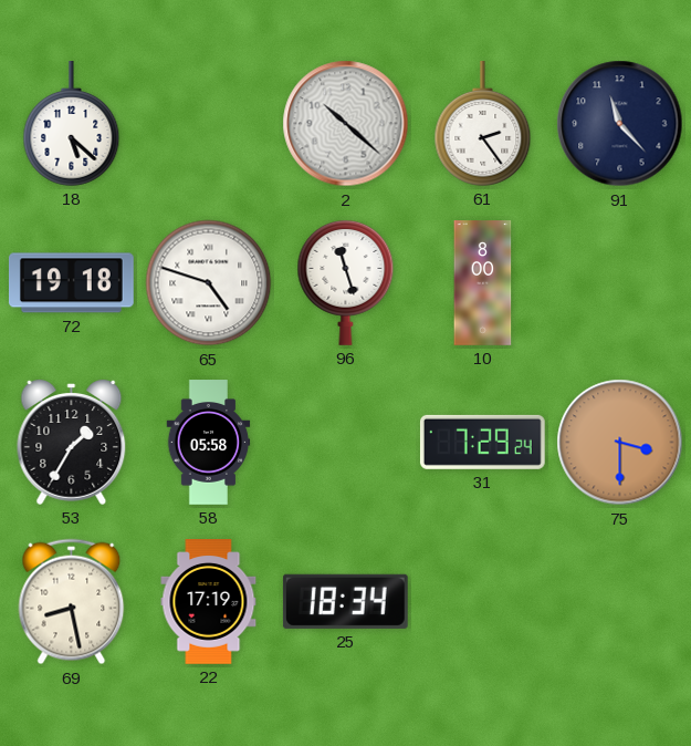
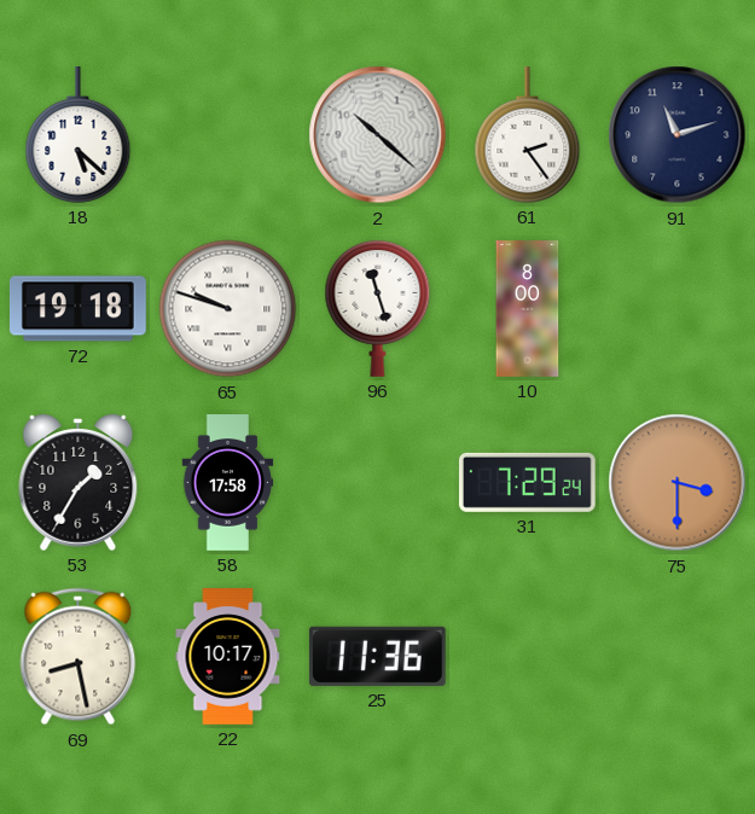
91: 11:23 -> 11:12 (678, 135)
65: 4:48 -> 9:48 (228, 309)
58: 05:58 -> 17:58 (228, 483)
22: 17:19 -> 10:17 (228, 657)
25: 18:34 -> 11:36 (377, 656)
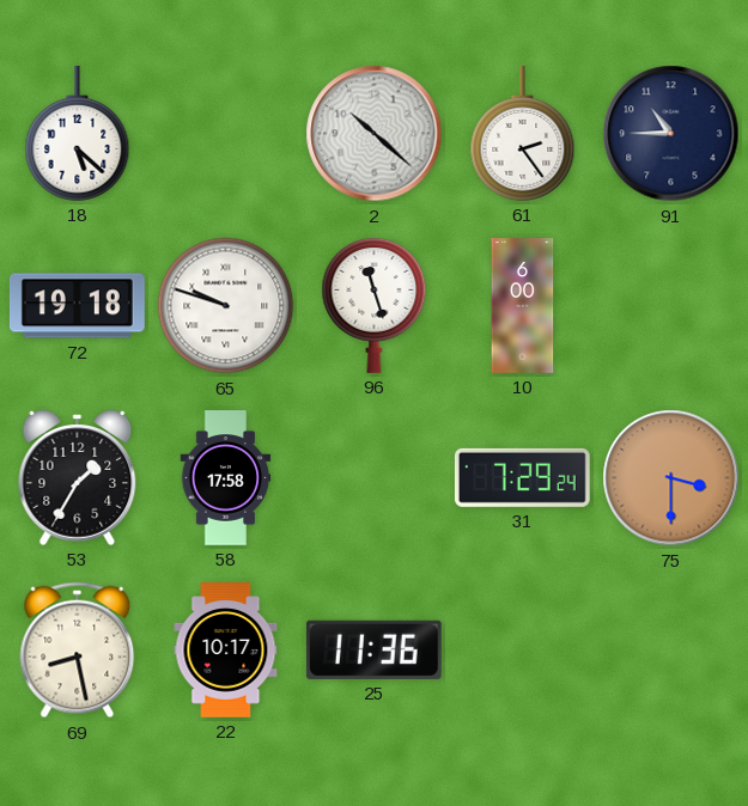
91: 11:12 -> 10:45 (671, 134)
10: 8:00 -> 6:00 (523, 306)
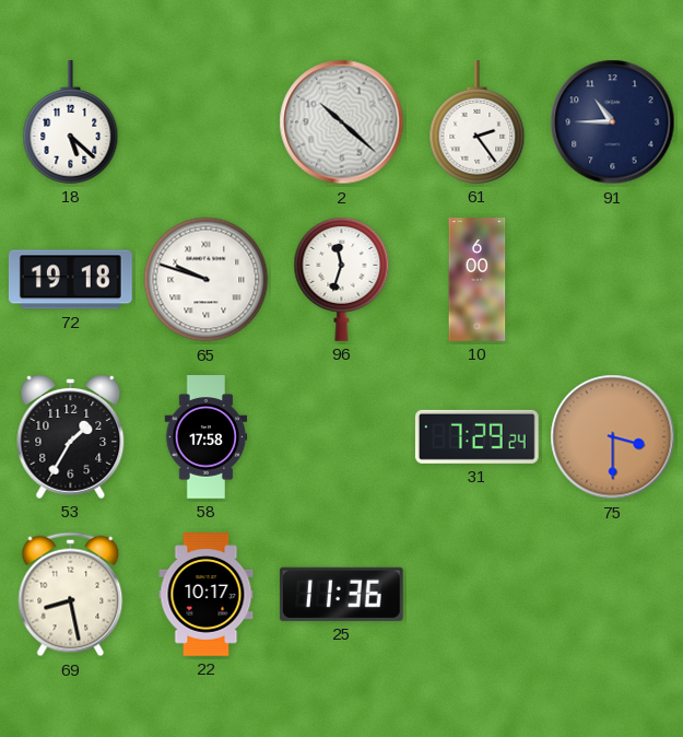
96: 11:27 -> 11:33 (342, 279)
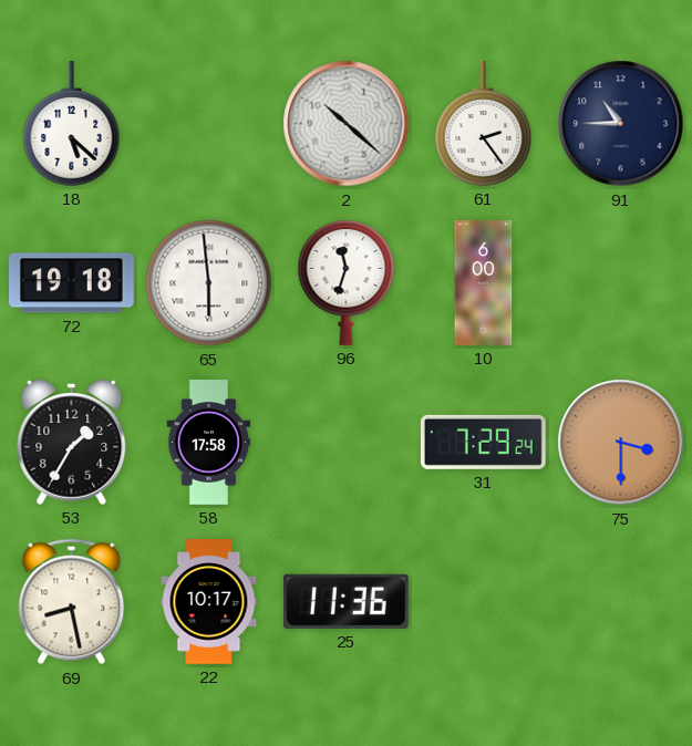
65: 9:48 -> 5:59 (209, 283)
